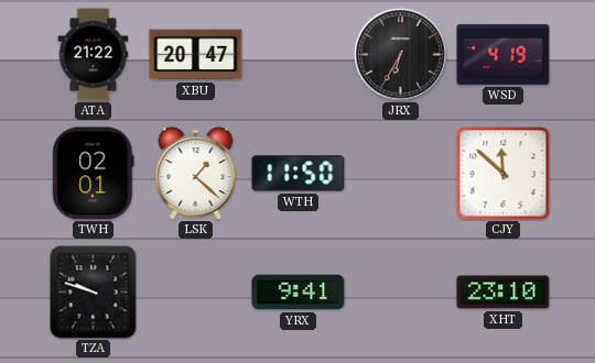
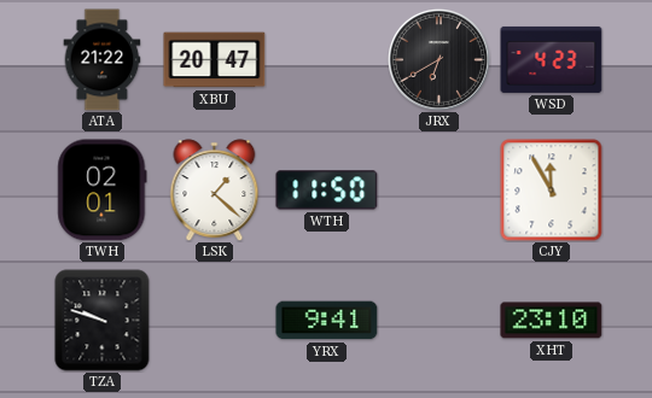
JRX: 6:35 -> 6:40 (438, 59)
WSD: 4:19 -> 4:23 (552, 59)
CJY: 11:52 -> 11:55 (552, 191)
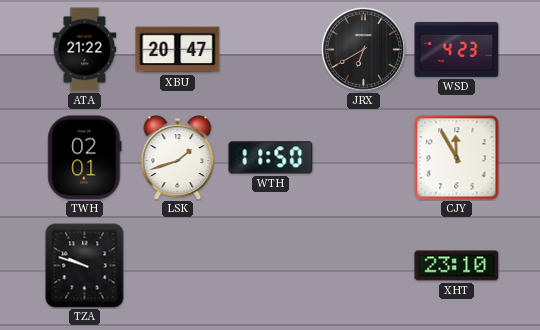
LSK: 1:22 -> 1:42 (178, 158)
YRX: 9:41 -> none (327, 321)
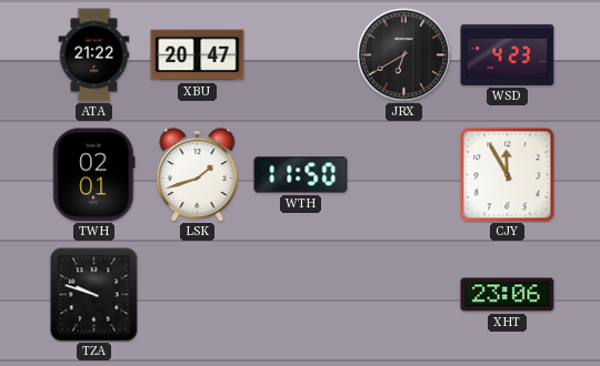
XHT: 23:10 -> 23:06 (508, 295)
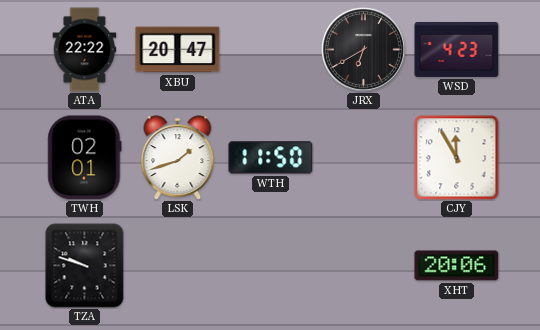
ATA: 21:22 -> 22:22 (85, 50)
XHT: 23:06 -> 20:06 (457, 266)
